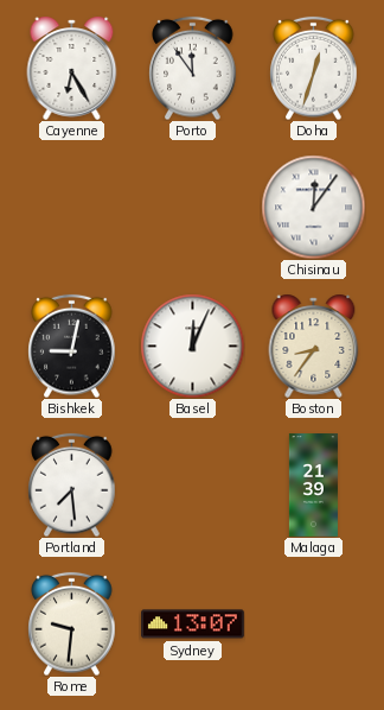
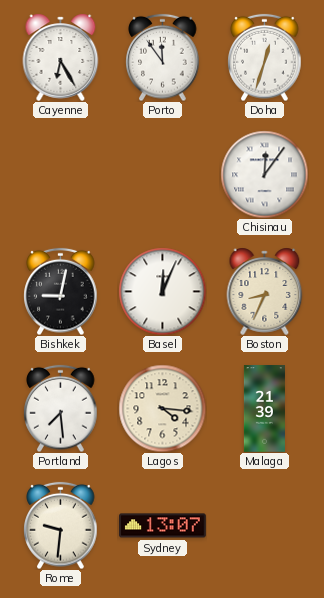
Boston: 8:36 -> 8:34 (265, 291)
Lagos: none -> 4:16 (162, 408)
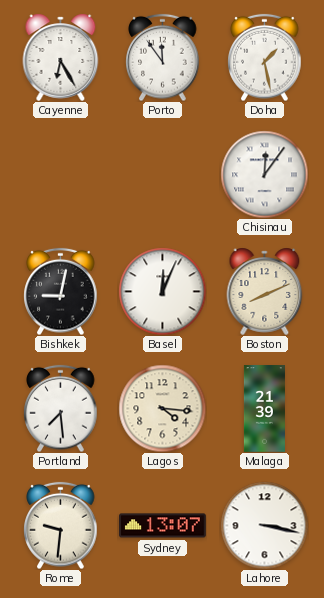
Doha: 12:33 -> 1:28 (265, 57)
Boston: 8:34 -> 8:11 (265, 291)
Lahore: none -> 3:17 (264, 525)
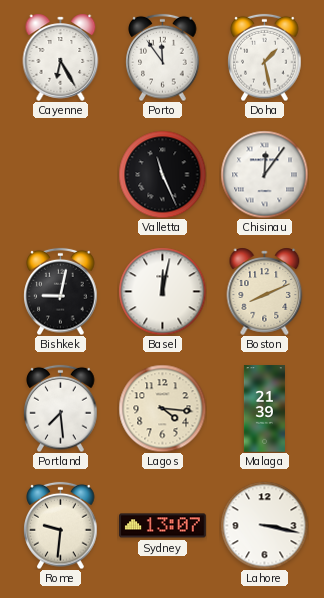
Valletta: none -> 11:26 (162, 174)
Basel: 12:04 -> 12:02 (162, 291)
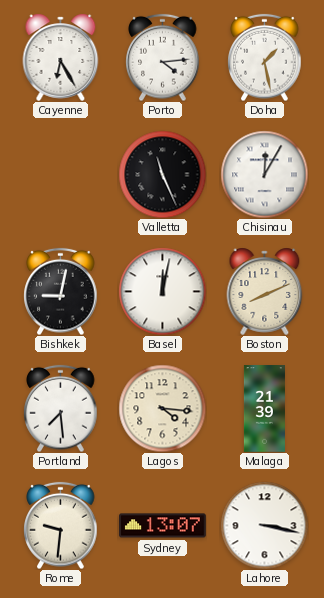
Porto: 11:54 -> 4:14 (163, 57)
Chisinau: 12:06 -> 12:05 (264, 174)
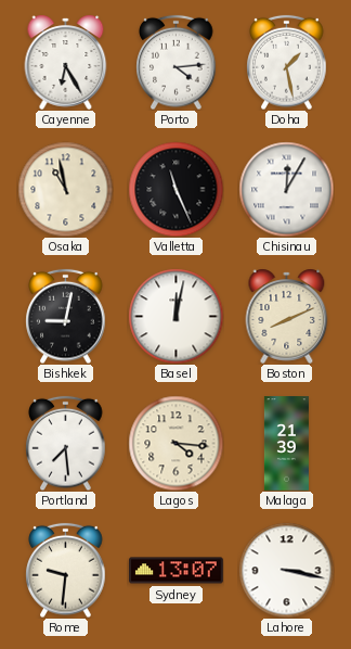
Osaka: none -> 10:58 (65, 189)
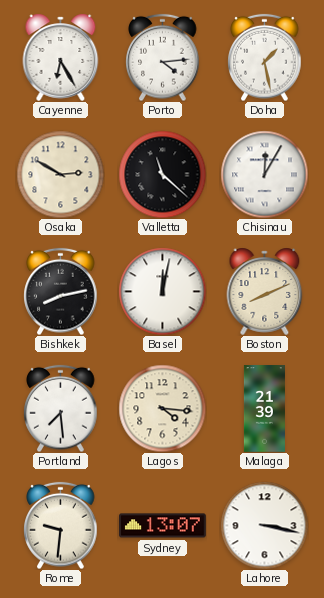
Osaka: 10:58 -> 2:50 (60, 174)
Valletta: 11:26 -> 11:22 (162, 174)
Bishkek: 9:02 -> 8:13 (61, 291)
